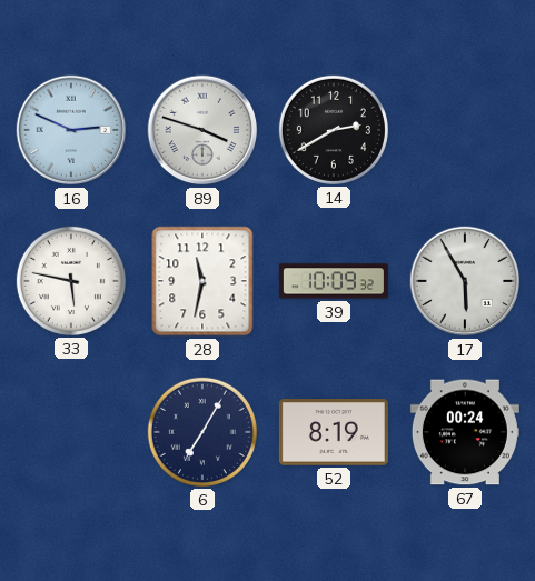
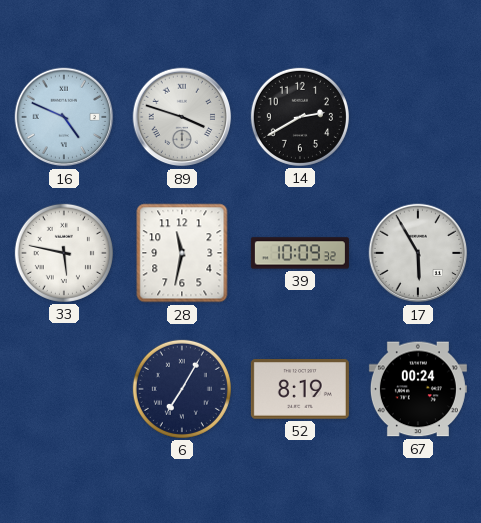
16: 2:49 -> 4:49 (64, 117)
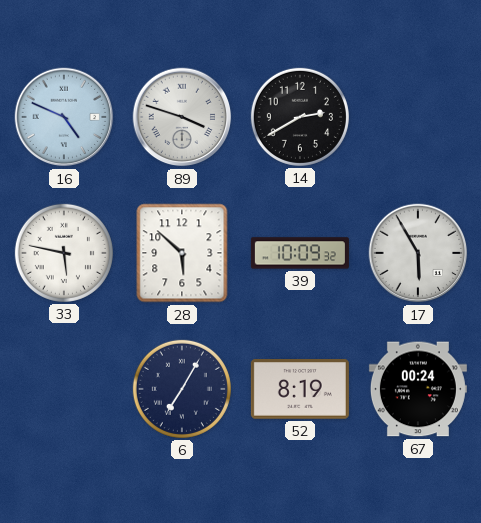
28: 11:32 -> 5:52 (182, 253)
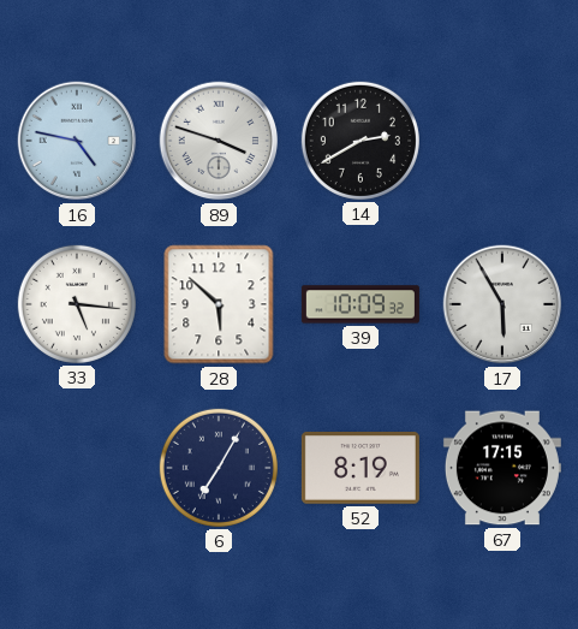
16: 4:49 -> 4:47 (77, 141)
33: 5:47 -> 5:16 (77, 304)
67: 00:24 -> 17:15 (502, 468)
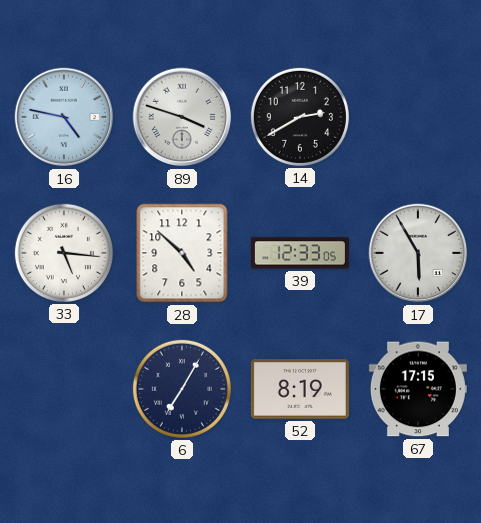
28: 5:52 -> 4:52 (182, 253)
39: 10:09 -> 12:33 (300, 253)
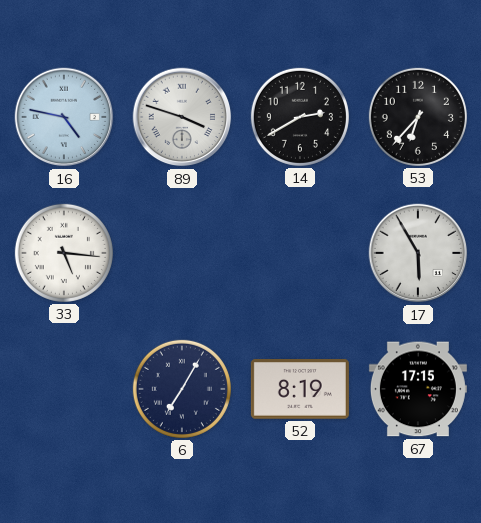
53: none -> 6:37 (418, 117)
28: 4:52 -> none (182, 253)
39: 12:33 -> none (300, 253)
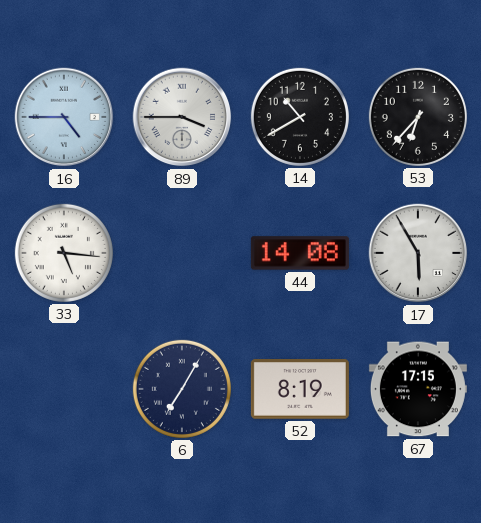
16: 4:47 -> 4:45 (64, 117)
89: 3:48 -> 3:45 (182, 117)
14: 2:40 -> 10:40 (300, 117)
44: none -> 14:08 (300, 253)
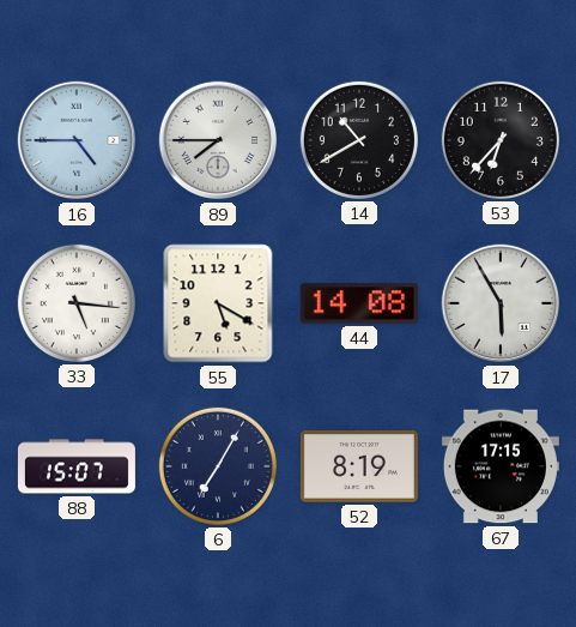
89: 3:45 -> 7:45 (218, 140)
55: none -> 5:20 (218, 303)
88: none -> 15:07 (77, 466)
